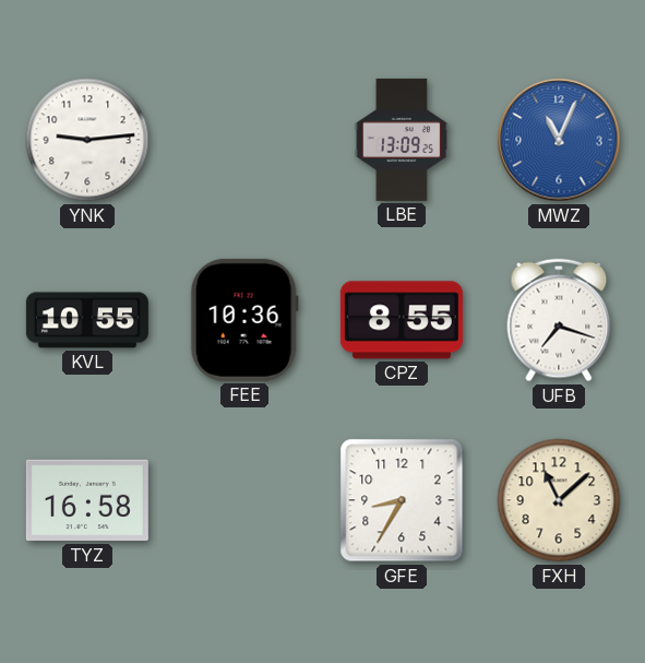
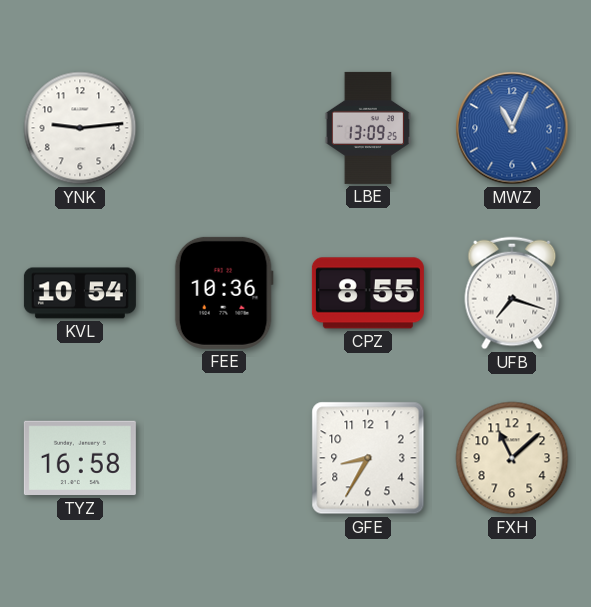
KVL: 10:55 -> 10:54 (80, 293)
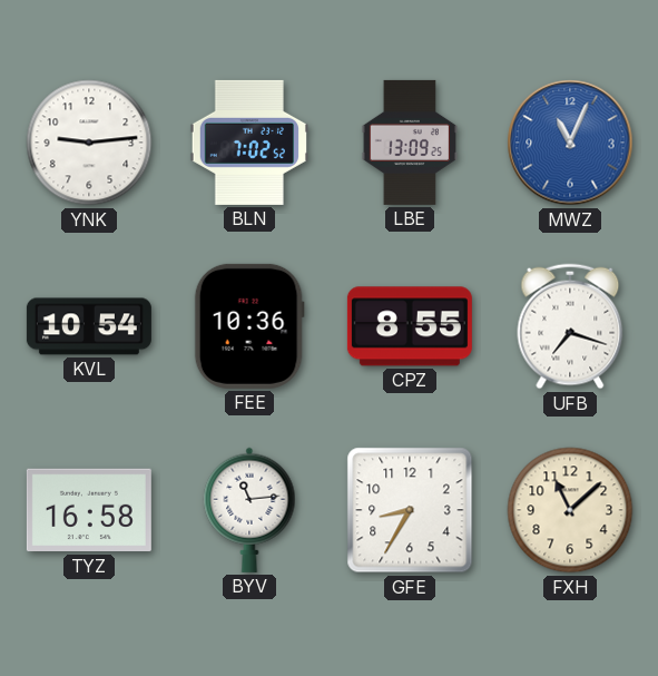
BLN: none -> 7:02 (249, 143)
BYV: none -> 11:14 (249, 510)
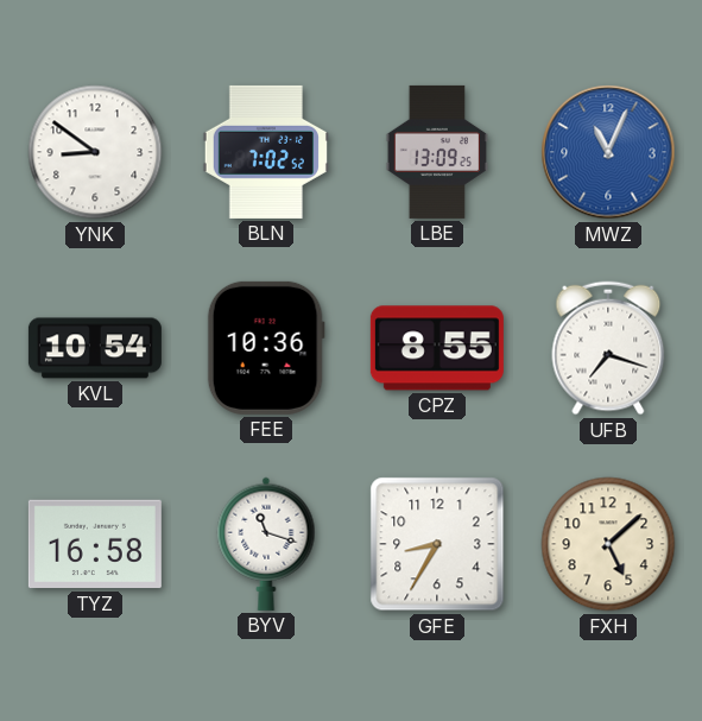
YNK: 9:14 -> 8:51 (95, 152)
BYV: 11:14 -> 11:18 (266, 544)
FXH: 11:08 -> 5:08 (608, 544)
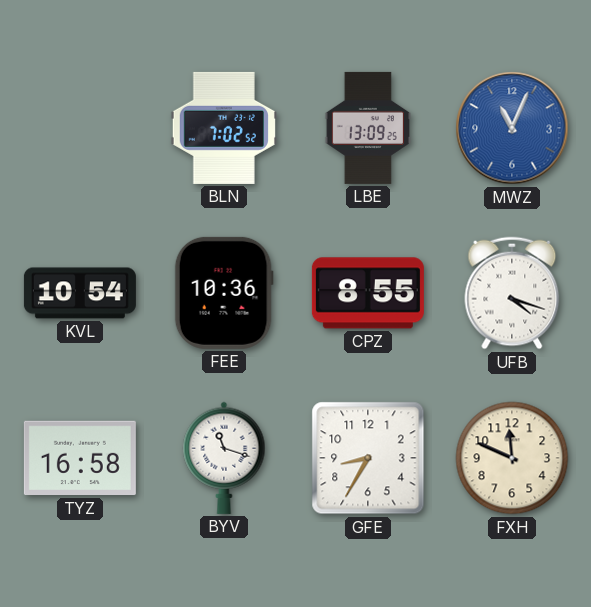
YNK: 8:51 -> none (95, 152)
UFB: 7:18 -> 4:18 (512, 293)
FXH: 5:08 -> 11:49 (512, 458)
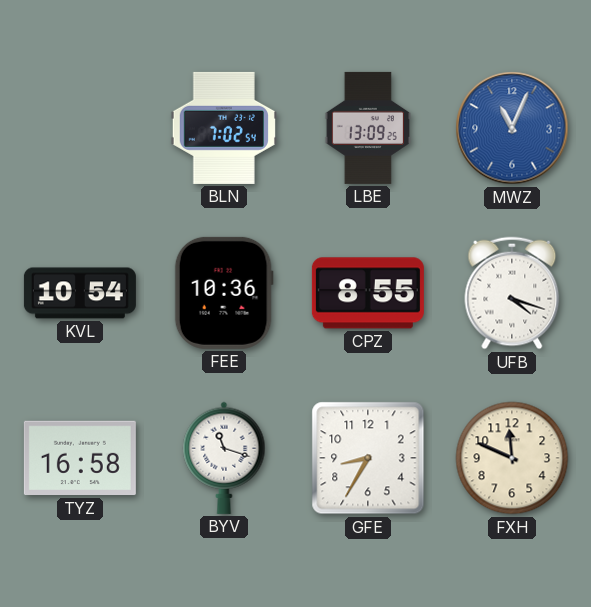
BLN: 7:02:52 -> 7:02:54 (224, 128)
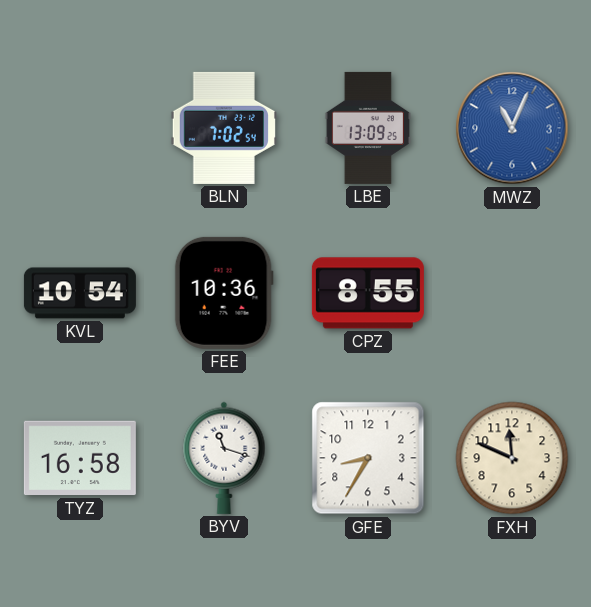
UFB: 4:18 -> none (512, 293)
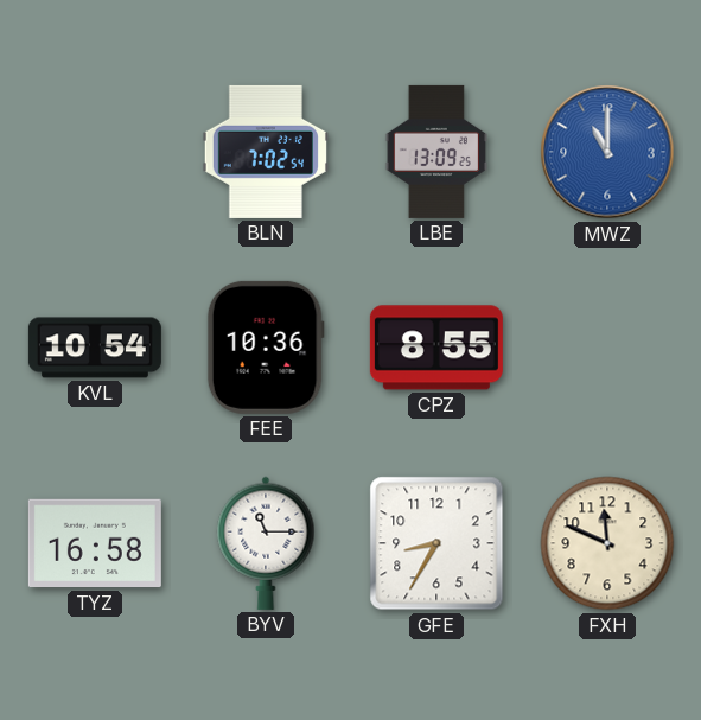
MWZ: 11:04 -> 11:00 (607, 152)
BYV: 11:18 -> 11:15 (266, 543)
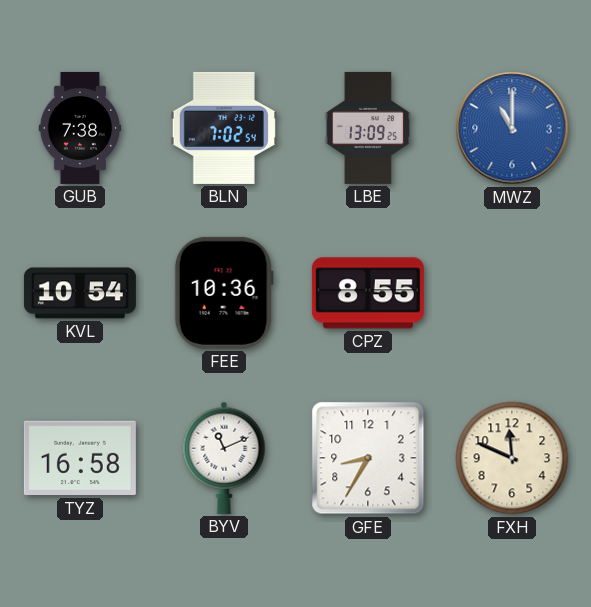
GUB: none -> 7:38 (80, 128)
BYV: 11:15 -> 11:11 (224, 458)
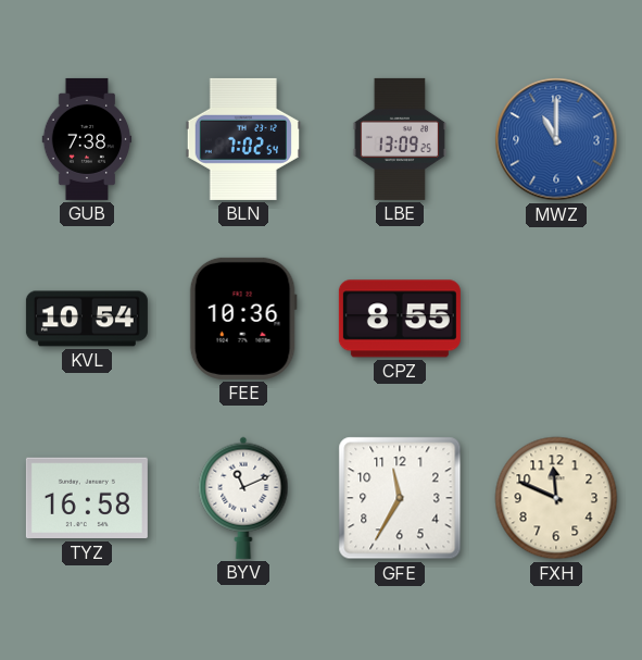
GFE: 8:35 -> 11:35 (400, 498)
